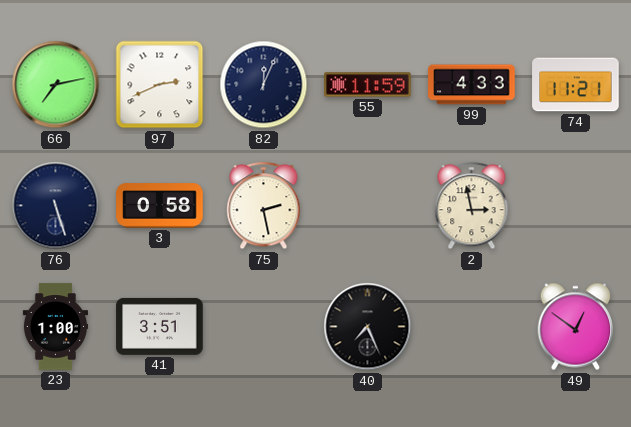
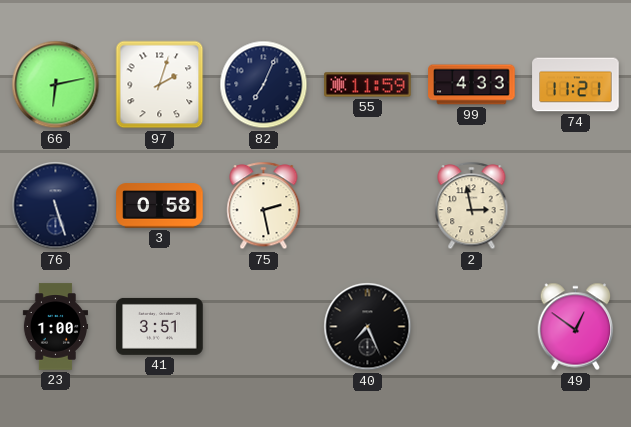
66: 7:13 -> 6:13 (56, 85)
97: 2:41 -> 2:03 (160, 85)
82: 12:04 -> 7:04 (264, 85)
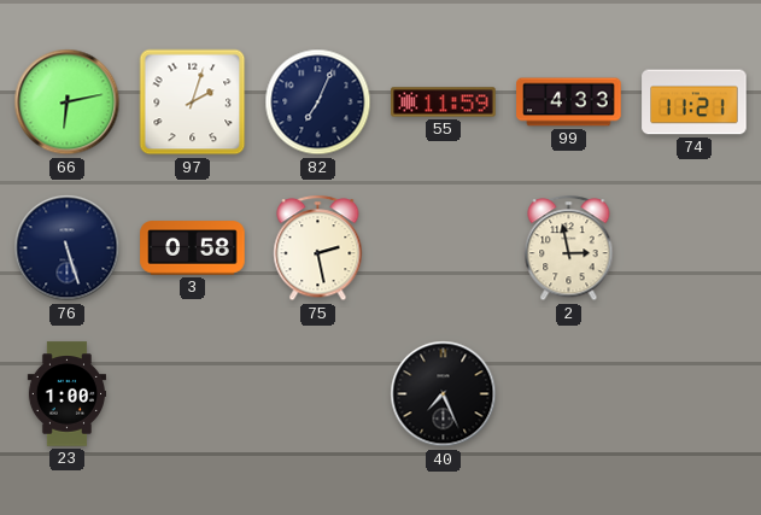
41: 3:51 -> none (160, 326)
49: 12:51 -> none (576, 327)
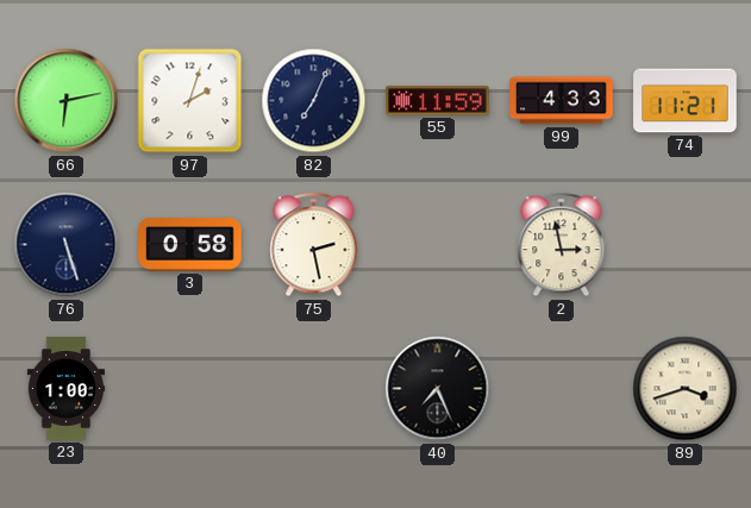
89: none -> 3:42 (686, 389)
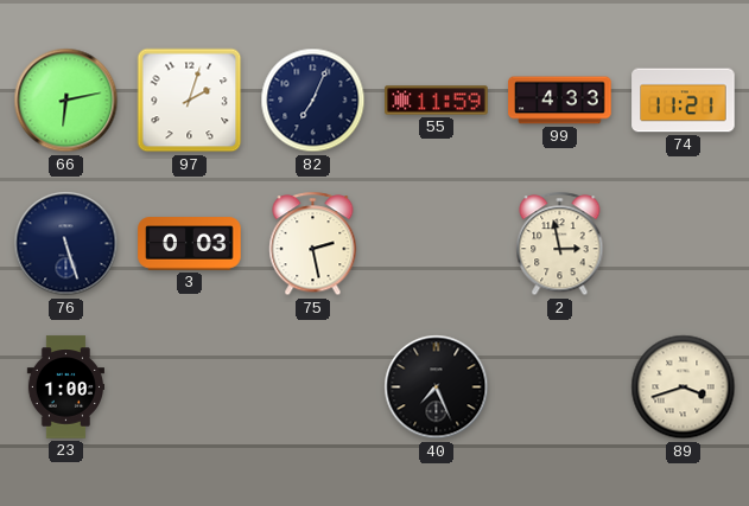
3: 0:58 -> 0:03 (190, 244)
